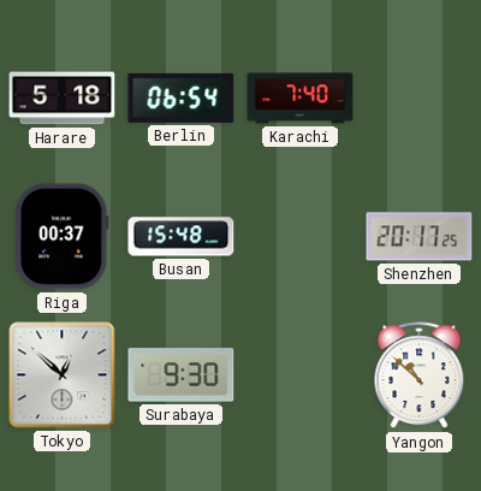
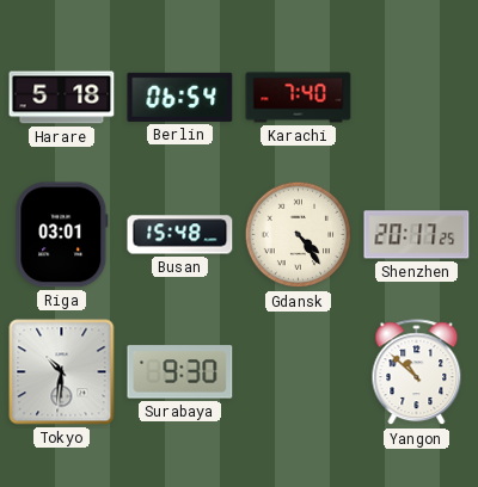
Riga: 00:37 -> 03:01 (62, 235)
Gdansk: none -> 4:24 (299, 235)
Tokyo: 12:52 -> 10:31 (62, 372)
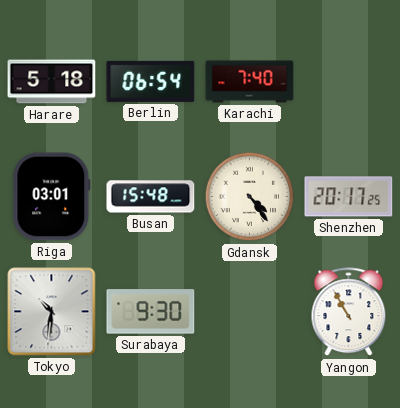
Yangon: 10:52 -> 10:55 (349, 312)
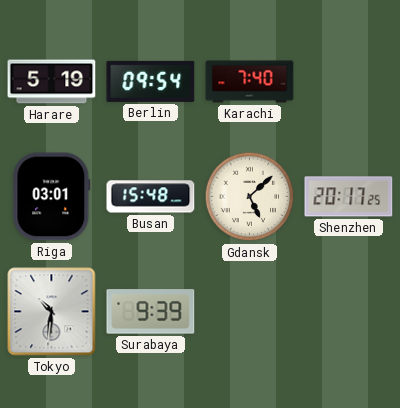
Harare: 5:18 -> 5:19 (52, 82)
Berlin: 06:54 -> 09:54 (151, 81)
Gdansk: 4:24 -> 5:08 (250, 197)
Surabaya: 9:30 -> 9:39 (151, 312)
Yangon: 10:55 -> none (349, 312)
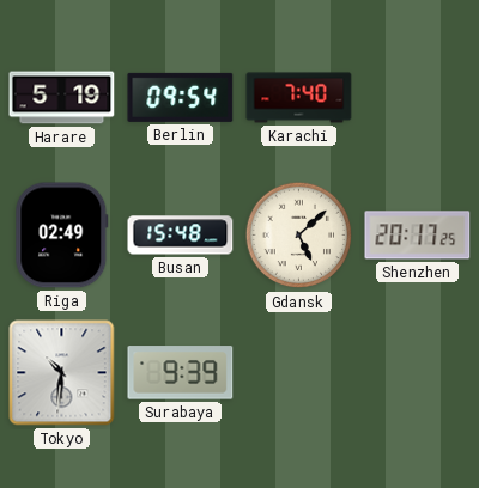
Riga: 03:01 -> 02:49 (62, 236)
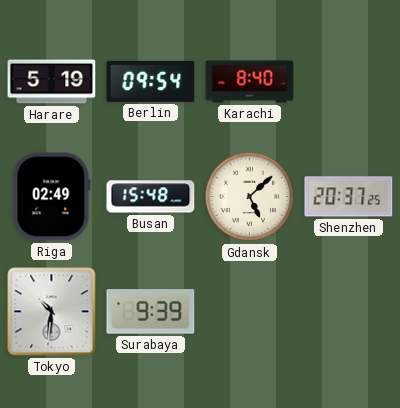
Karachi: 7:40 -> 8:40 (250, 82)
Shenzhen: 20:17 -> 20:37 (349, 197)
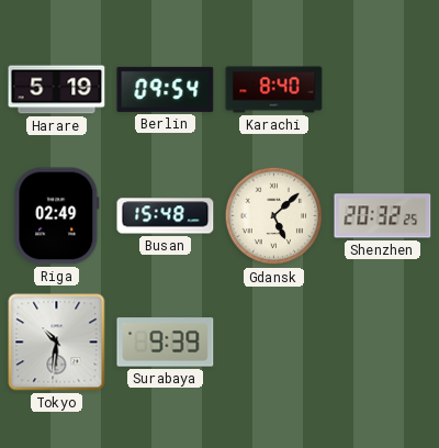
Shenzhen: 20:37 -> 20:32 (383, 216)
